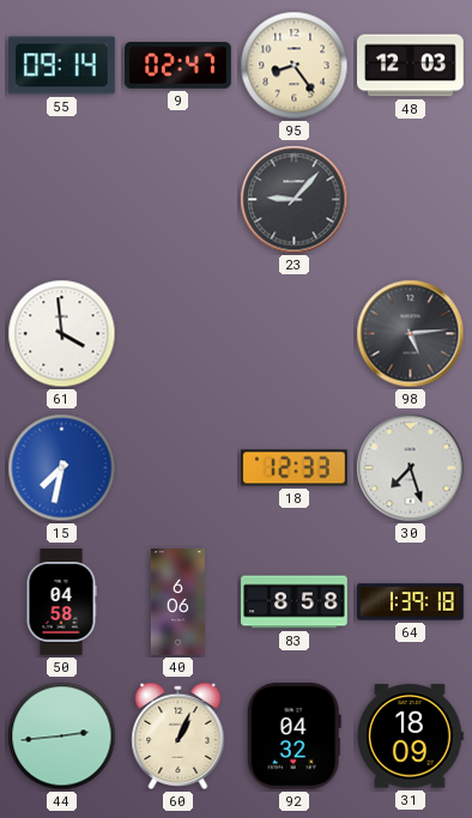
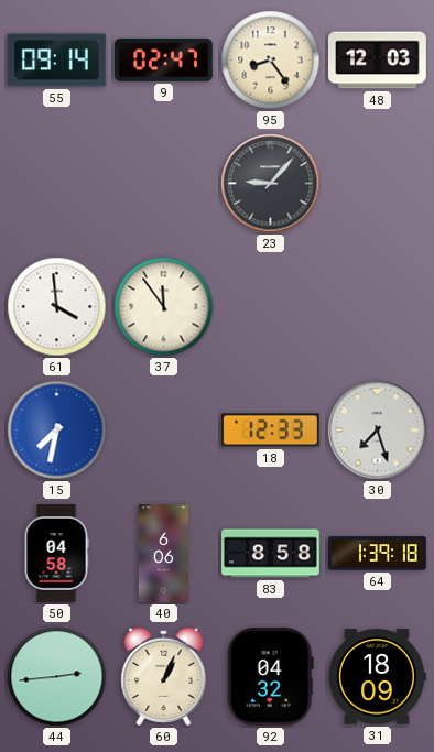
37: none -> 11:54 (164, 307)
98: 5:14 -> none (411, 334)
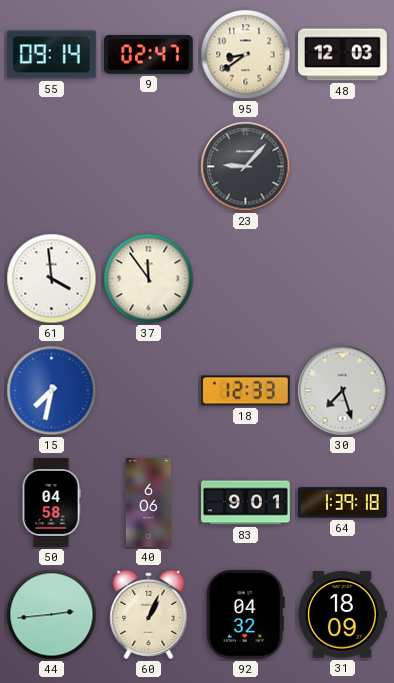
95: 8:24 -> 8:39 (246, 55)
83: 8:58 -> 9:01 (246, 503)
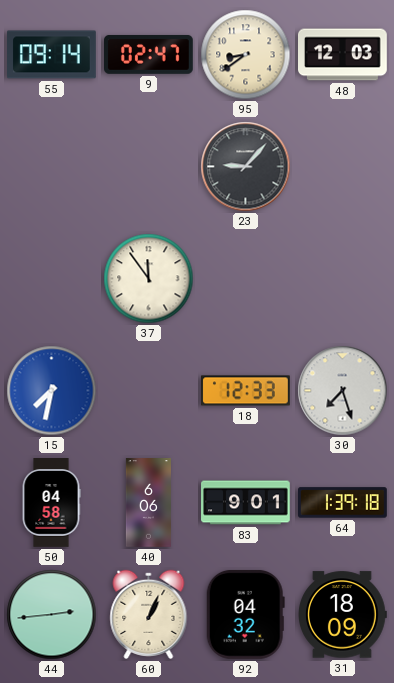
61: 3:59 -> none (52, 279)
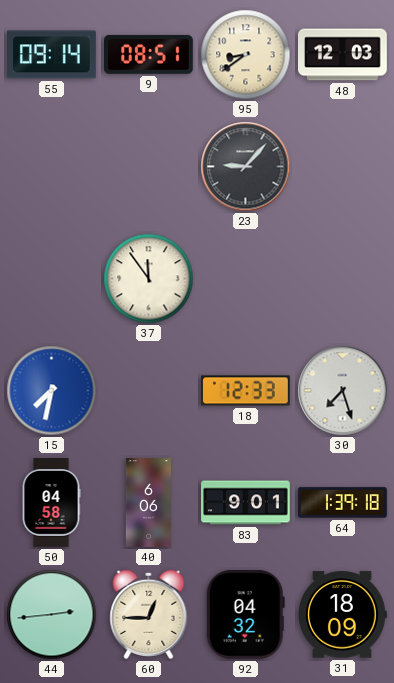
9: 02:47 -> 08:51 (149, 54)
60: 1:04 -> 12:45 (149, 614)
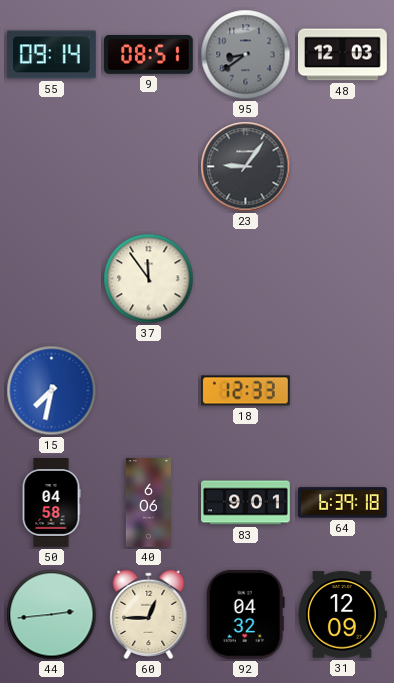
95 dial: cream -> grey (246, 55)
23: 9:07 -> 9:06 (246, 167)
30: 7:27 -> none (343, 391)
64: 1:39 -> 6:39 (343, 503)
31: 18:09 -> 12:09 (343, 615)
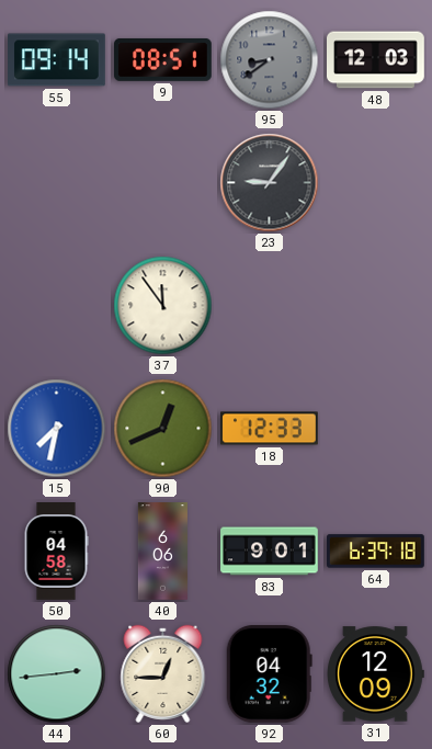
90: none -> 12:41 (163, 429)
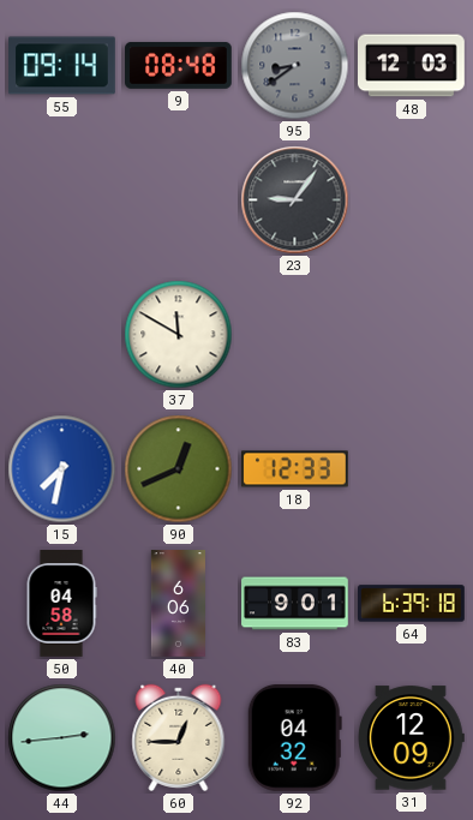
9: 08:51 -> 08:48 (179, 65)
37: 11:54 -> 11:50 (179, 335)
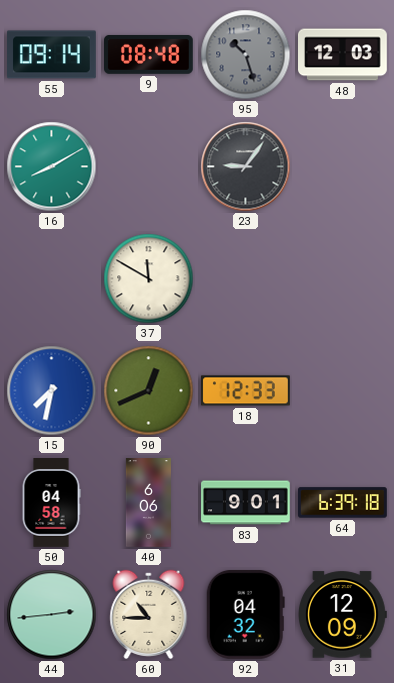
95: 8:39 -> 10:27 (246, 55)
16: none -> 8:10 (52, 167)
60: 12:45 -> 10:45 (149, 614)
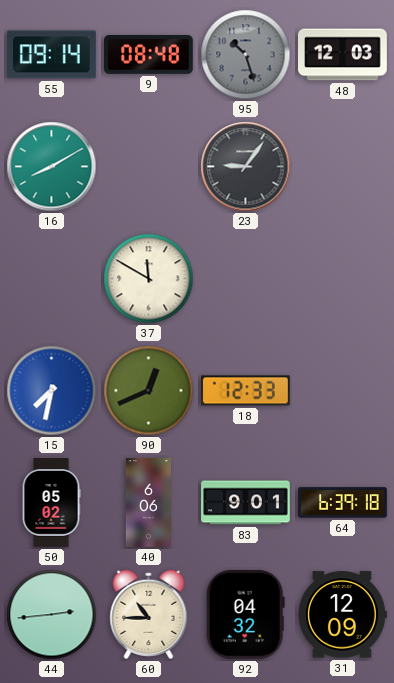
50: 04:58 -> 05:02 (51, 503)
